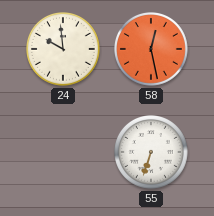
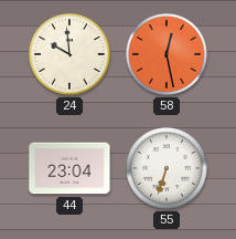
44: none -> 23:04 (69, 168)
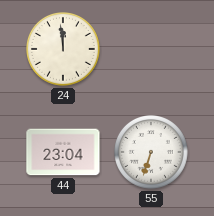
24: 9:59 -> 11:59 (64, 50)
58: 12:28 -> none (168, 55)
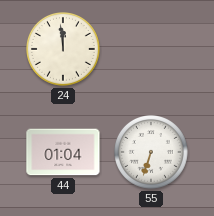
44: 23:04 -> 01:04 (63, 152)
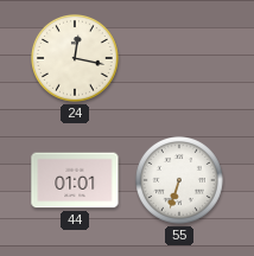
24: 11:59 -> 12:17 (76, 59)
44: 01:04 -> 01:01 (75, 180)
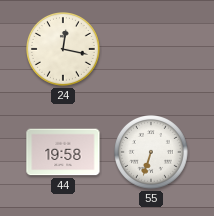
44: 01:01 -> 19:58 (63, 152)
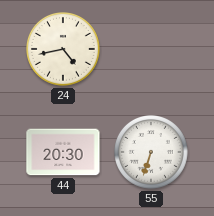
24: 12:17 -> 4:43 (64, 50)
44: 19:58 -> 20:30 (63, 152)
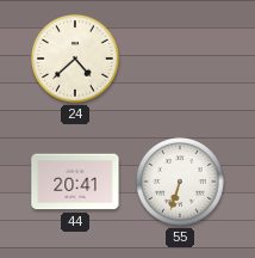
24: 4:43 -> 4:38 (76, 60)
44: 20:30 -> 20:41 (75, 182)
